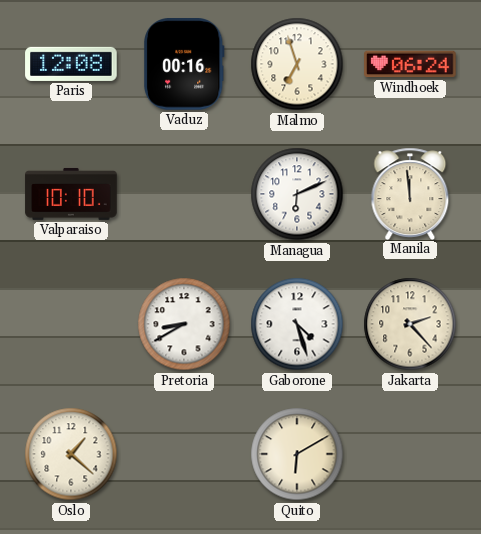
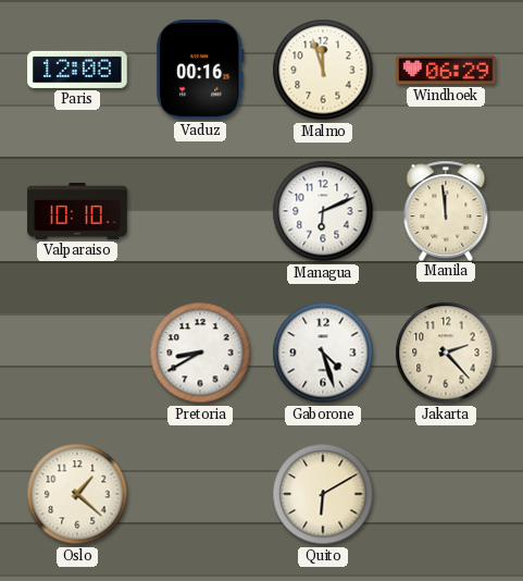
Malmo: 6:57 -> 11:57 (323, 70)
Windhoek: 06:24 -> 06:29 (446, 70)
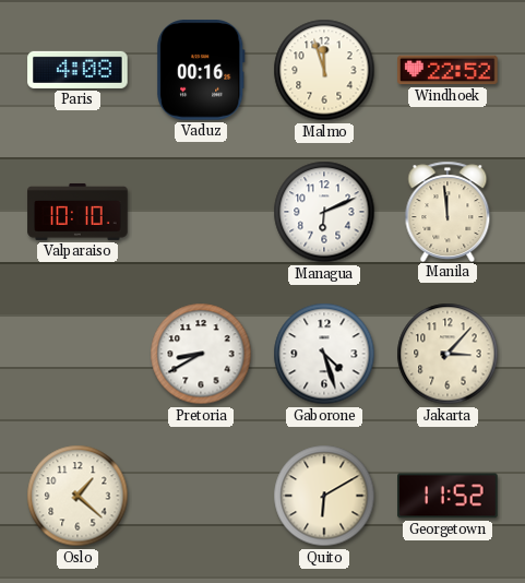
Paris: 12:08 -> 4:08 (77, 70)
Windhoek: 06:29 -> 22:52 (448, 70)
Jakarta: 2:23 -> 3:07 (448, 354)
Georgetown: none -> 11:52 (448, 496)
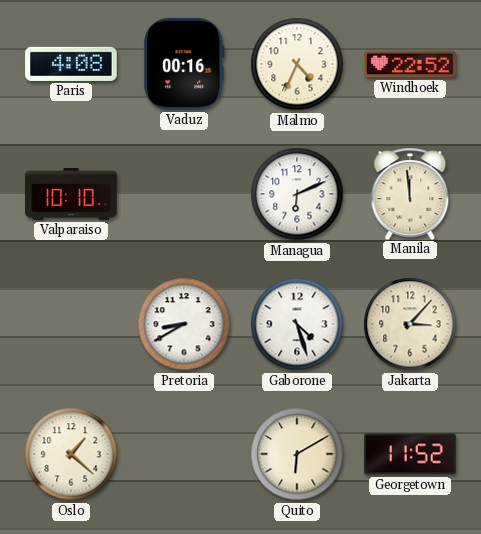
Malmo: 11:57 -> 4:34 (297, 64)
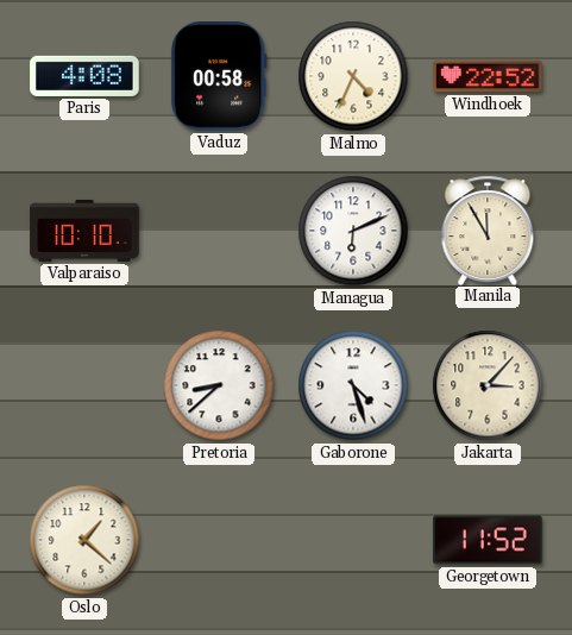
Vaduz: 00:16 -> 00:58 (220, 77)
Manila: 11:59 -> 11:55 (488, 230)
Pretoria: 8:40 -> 8:38 (219, 385)
Quito: 6:10 -> none (297, 454)
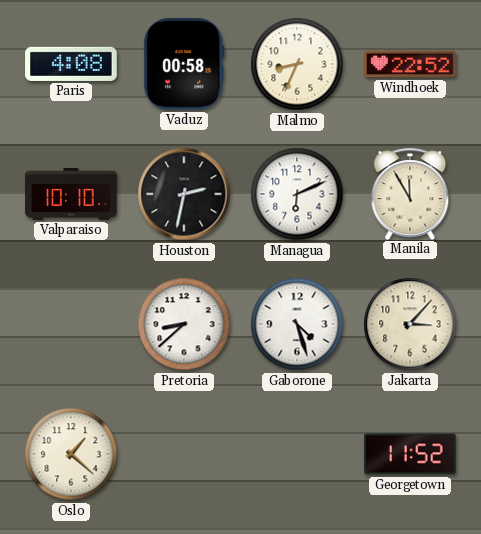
Malmo: 4:34 -> 8:34 (297, 64)
Houston: none -> 2:32 (184, 194)
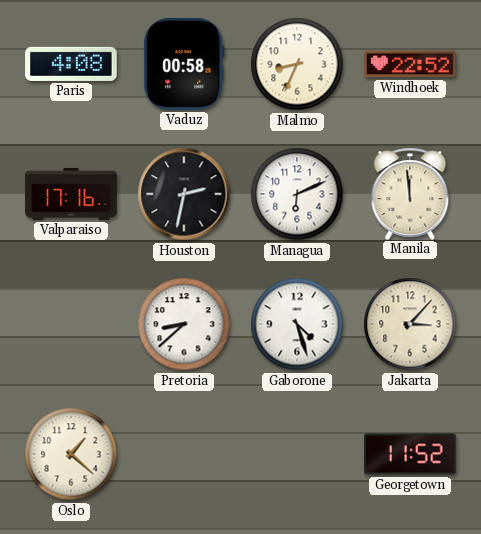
Valparaiso: 10:10 -> 17:16 (71, 194)
Manila: 11:55 -> 11:59 (410, 193)
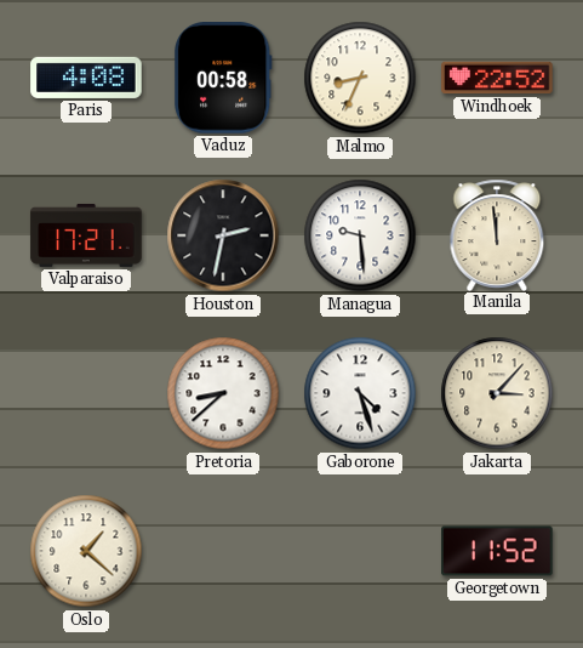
Valparaiso: 17:16 -> 17:21 (86, 235)
Managua: 6:11 -> 9:29 (360, 235)
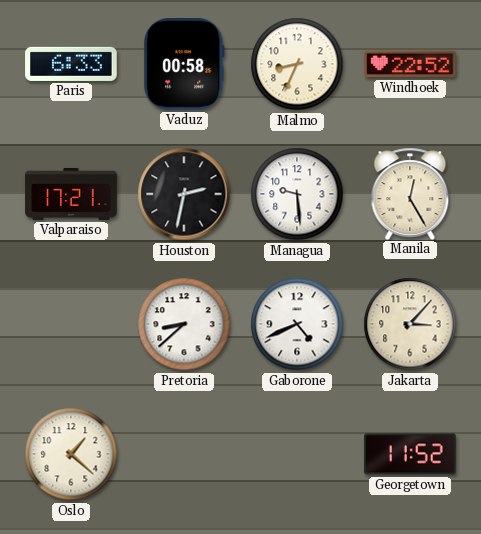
Paris: 4:08 -> 6:33 (71, 64)
Manila: 11:59 -> 12:25 (410, 193)
Gaborone: 4:27 -> 4:41 (297, 324)
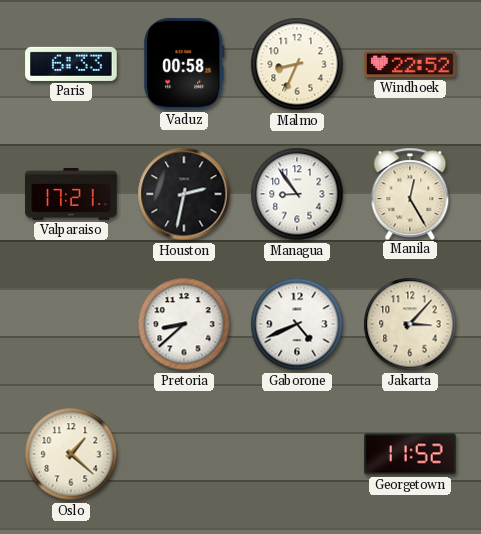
Managua: 9:29 -> 8:54 (297, 194)
